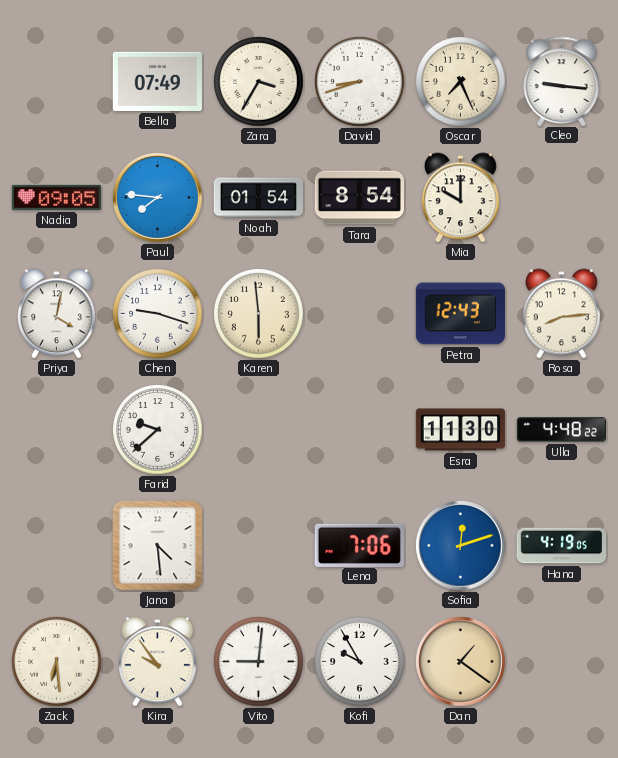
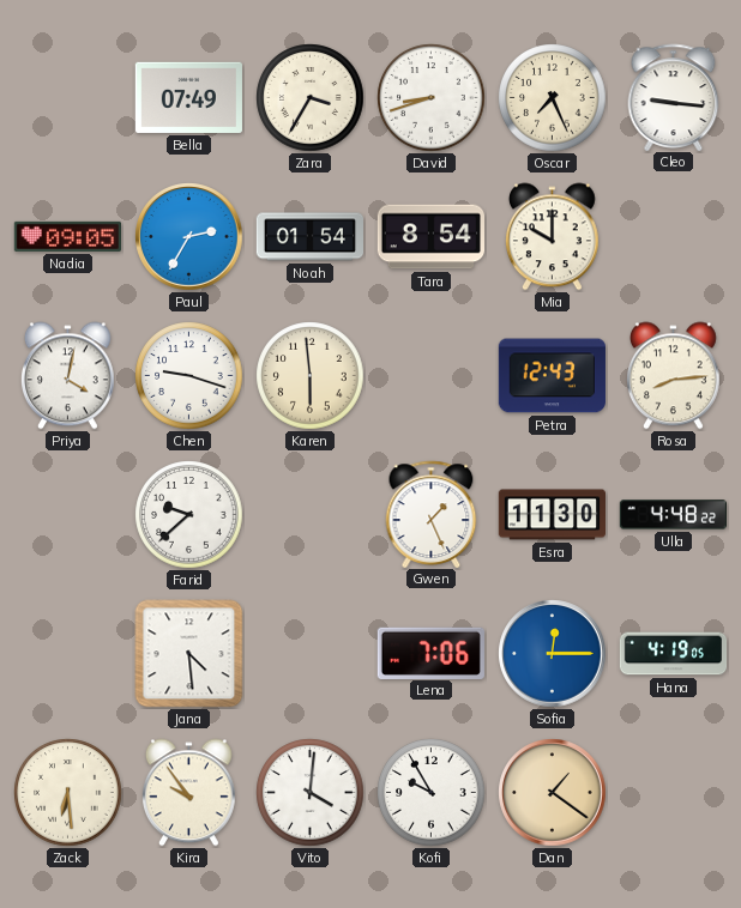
Paul: 7:46 -> 2:35 (189, 237)
Gwen: none -> 1:26 (432, 514)
Sofia: 12:12 -> 12:15 (553, 654)
Vito: 9:01 -> 4:01 (311, 793)
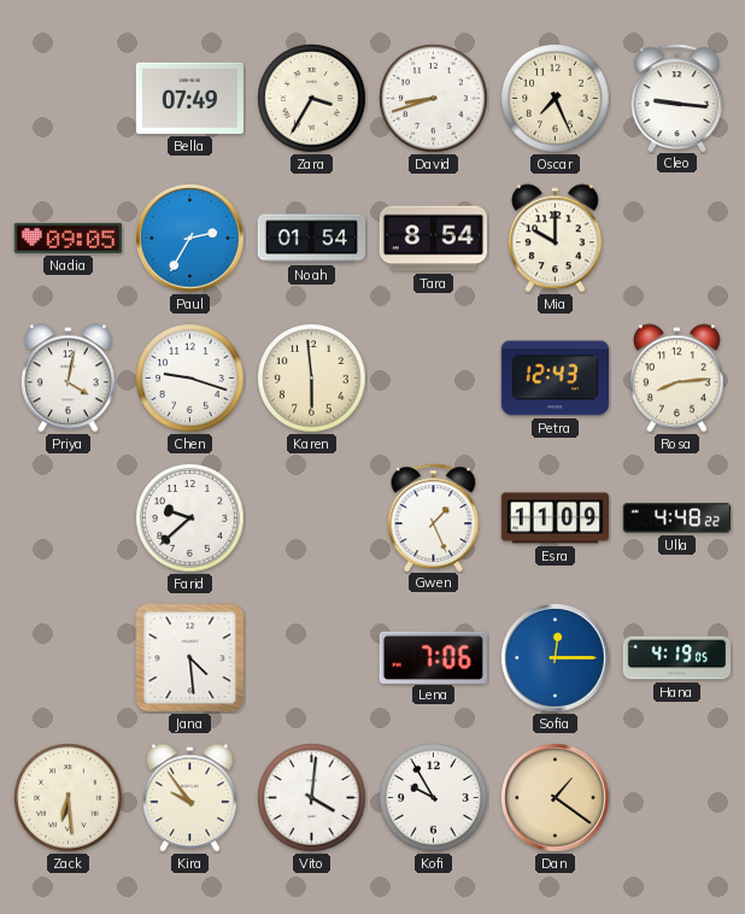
Esra: 11:30 -> 11:09 (555, 518)
